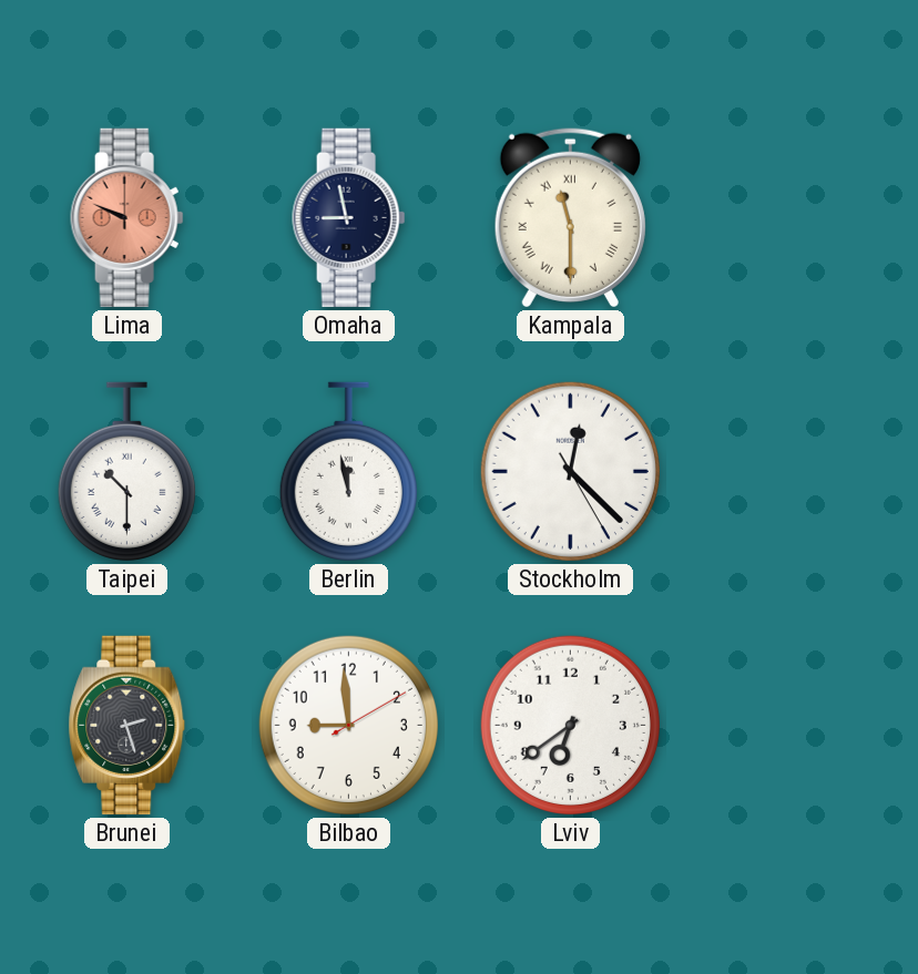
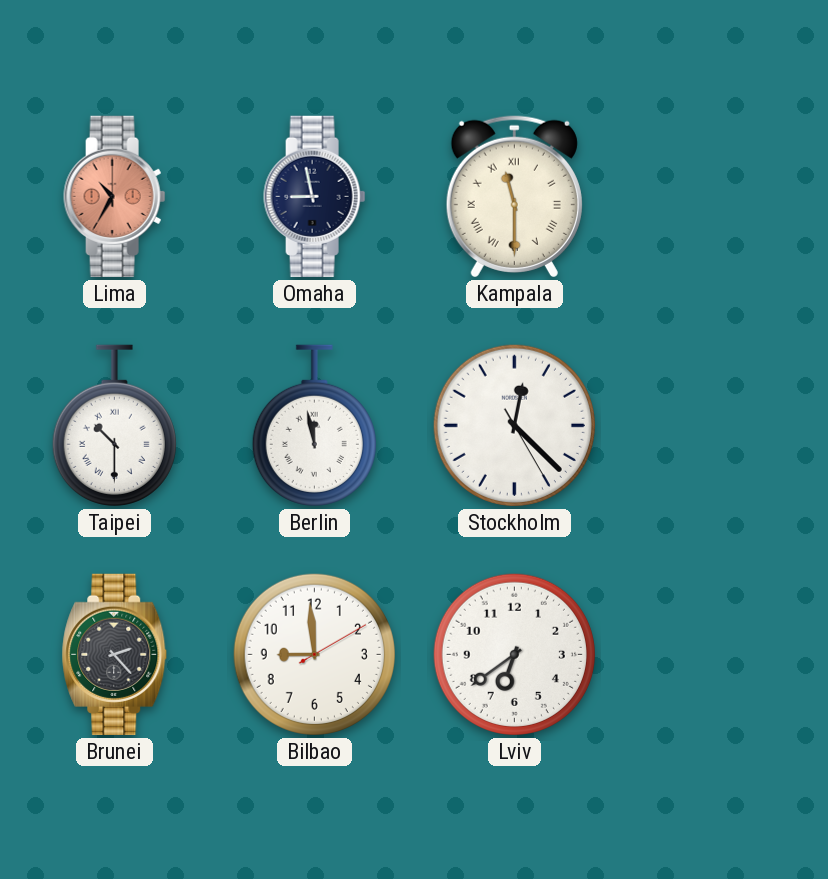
Lima: 9:49 -> 10:35 (115, 196)
Brunei: 2:27 -> 2:23 (115, 654)
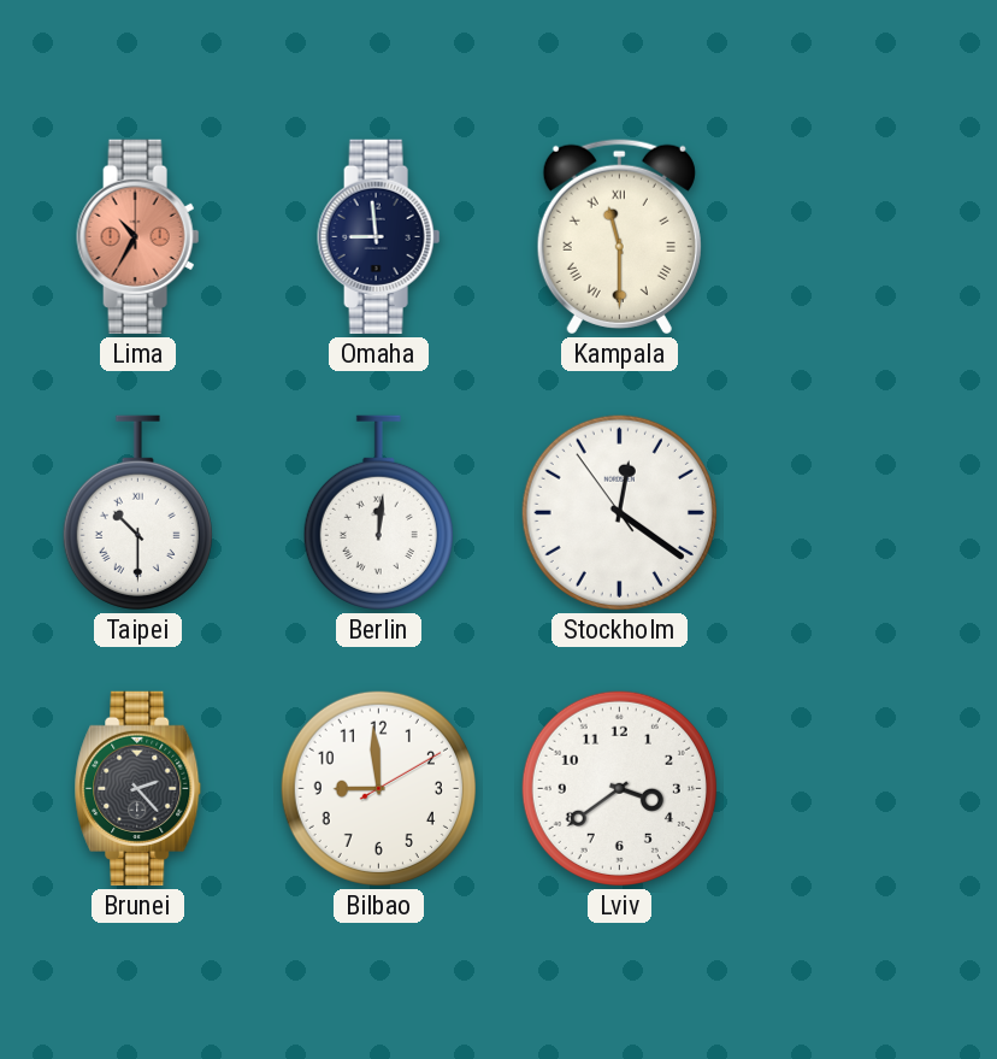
Omaha: 8:58 -> 8:59 (379, 236)
Berlin: 11:58 -> 12:01 (378, 512)
Stockholm: 12:22 -> 12:20 (619, 512)
Lviv: 6:39 -> 3:39 (619, 788)
